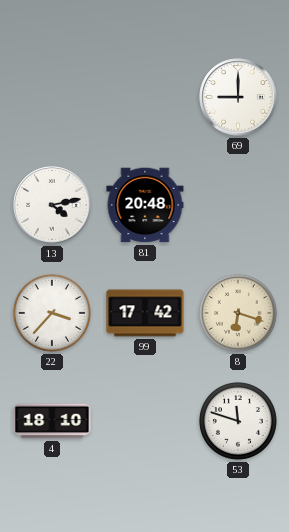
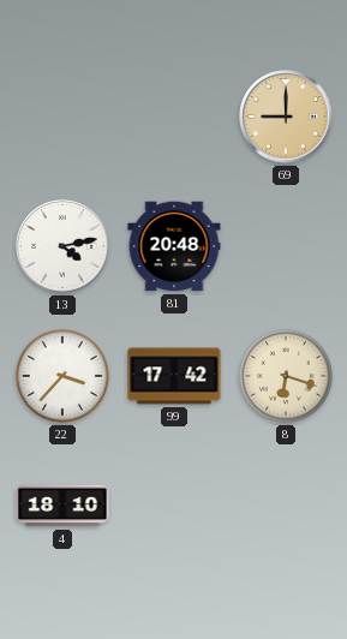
69 dial: white -> champagne (286, 117)
53: 11:48 -> none (238, 421)
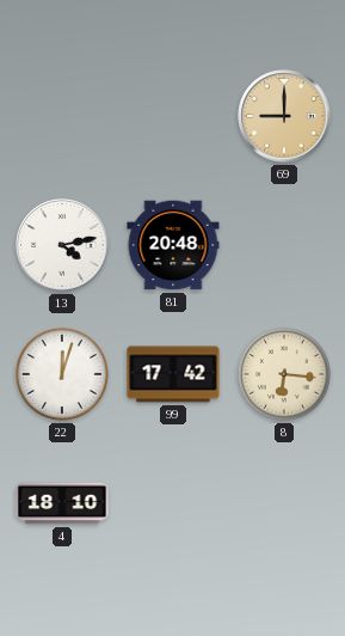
22: 3:37 -> 12:03 (62, 374)
8: 6:18 -> 6:16 (284, 374)
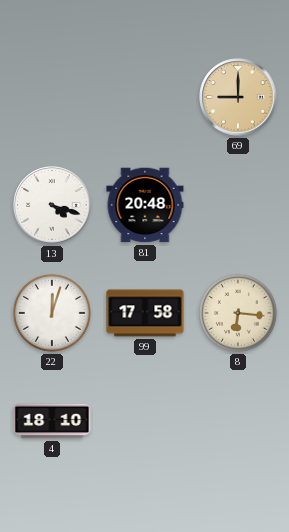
13: 4:13 -> 4:18 (52, 205)
99: 17:42 -> 17:58 (145, 313)
